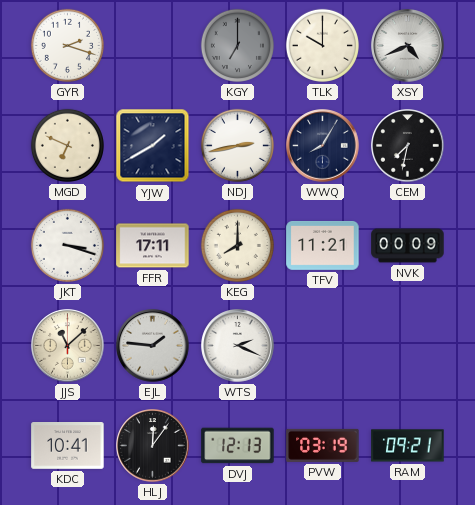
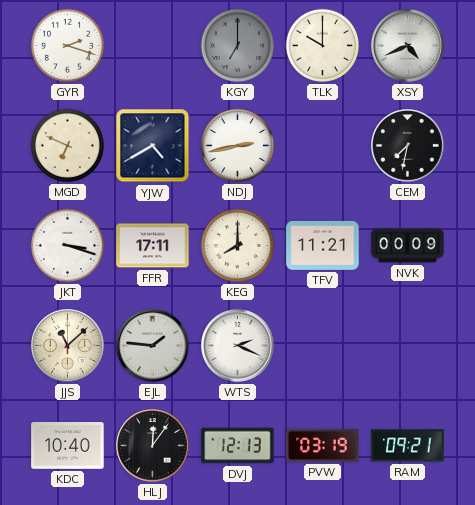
YJW: 1:40 -> 4:40 (153, 146)
WWQ: 8:05 -> none (323, 146)
KDC: 10:41 -> 10:40 (68, 446)
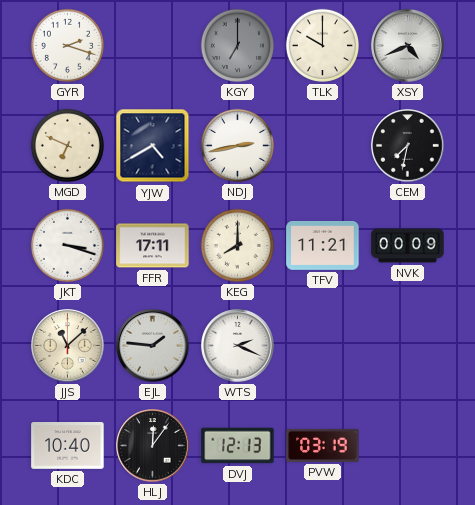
RAM: 09:21 -> none (408, 446)
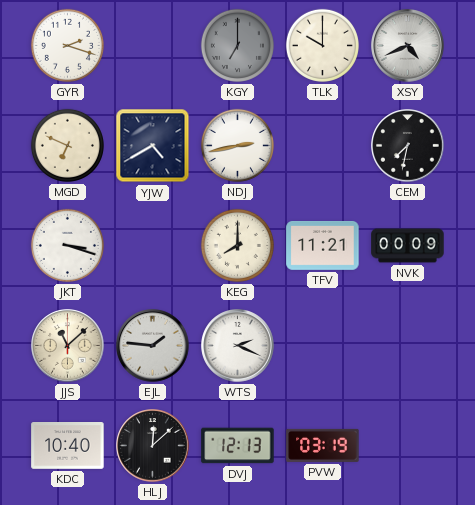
FFR: 17:11 -> none (153, 246)
HLJ: 12:06 -> 12:08 (153, 446)
